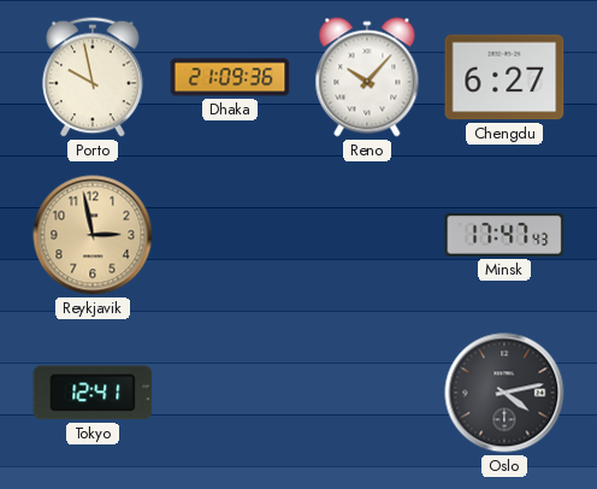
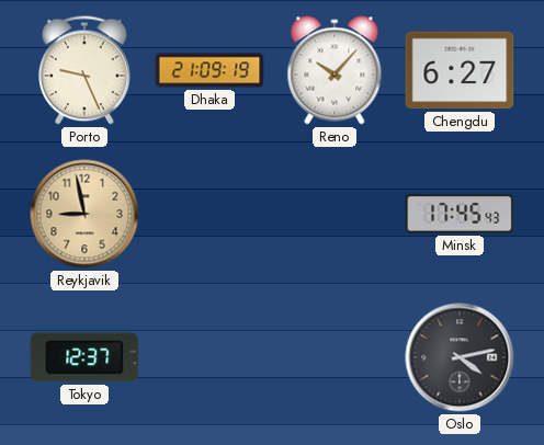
Porto: 9:58 -> 9:26 (84, 70)
Dhaka: 21:09:36 -> 21:09:19 (209, 70)
Reykjavik: 2:58 -> 8:58 (84, 214)
Minsk: 17:47 -> 17:45 (460, 215)
Tokyo: 12:41 -> 12:37 (84, 357)
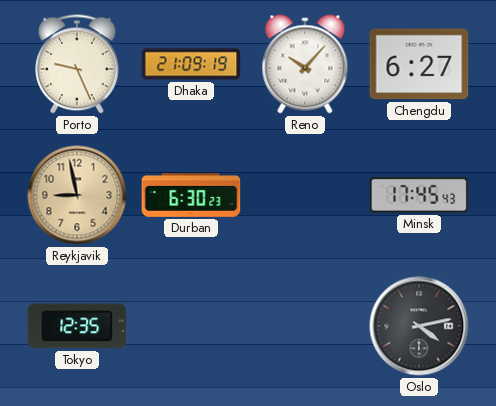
Durban: none -> 6:30 (191, 195)
Tokyo: 12:37 -> 12:35 (77, 326)
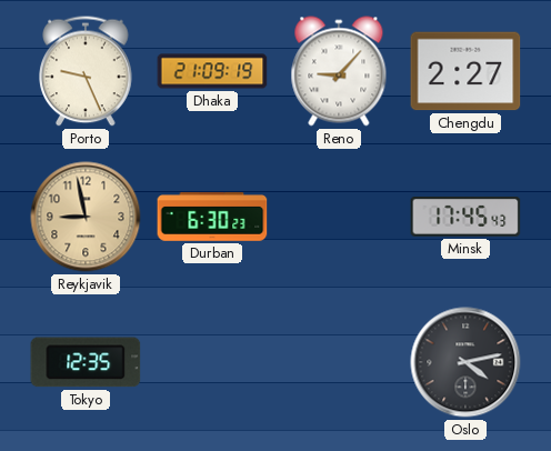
Reno: 10:07 -> 9:07 (339, 71)
Chengdu: 6:27 -> 2:27 (465, 71)
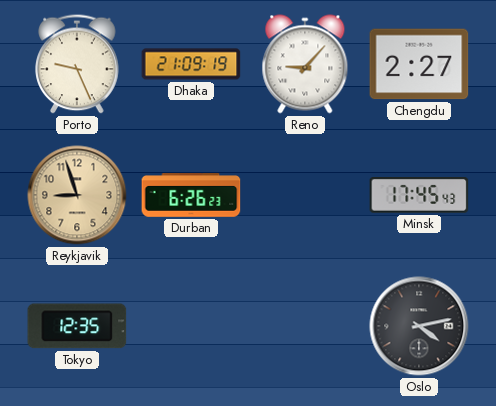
Reykjavik: 8:58 -> 8:57 (77, 195)
Durban: 6:30 -> 6:26 (191, 195)
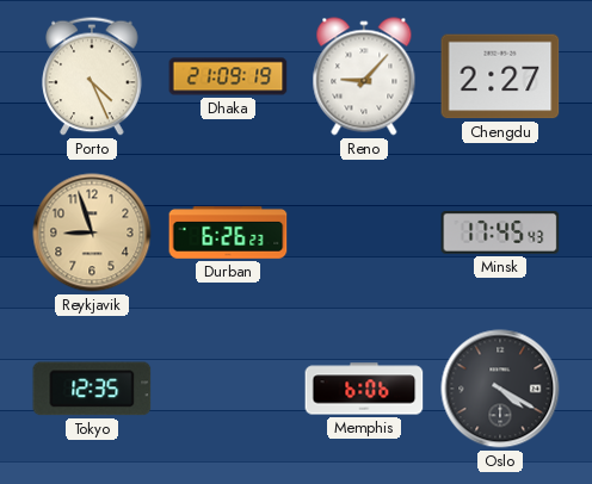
Porto: 9:26 -> 4:26 (92, 76)
Memphis: none -> 6:06 (364, 389)
Oslo: 4:13 -> 4:20 (500, 389)
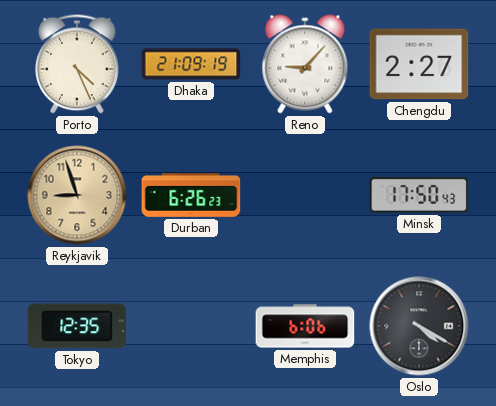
Minsk: 17:45 -> 17:50 (419, 196)
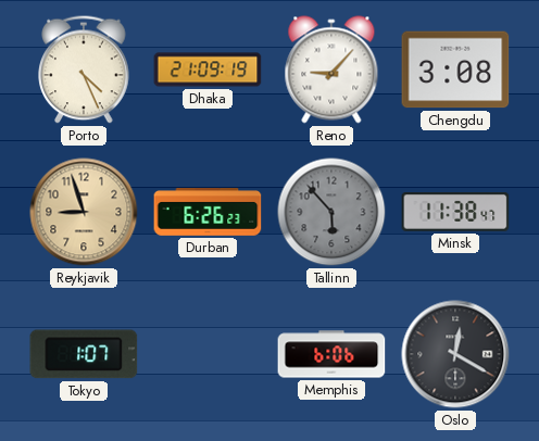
Chengdu: 2:27 -> 3:08 (455, 70)
Tallinn: none -> 5:53 (331, 212)
Minsk: 17:50 -> 11:38 (455, 213)
Tokyo: 12:35 -> 1:07 (84, 354)
Oslo: 4:20 -> 12:20 (455, 354)
